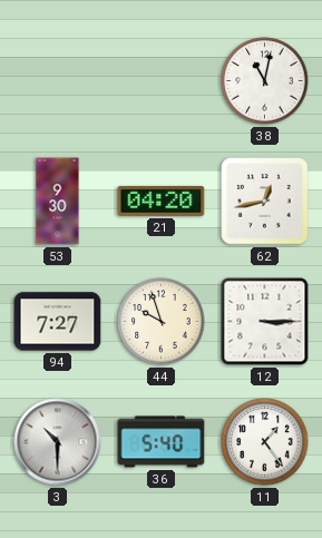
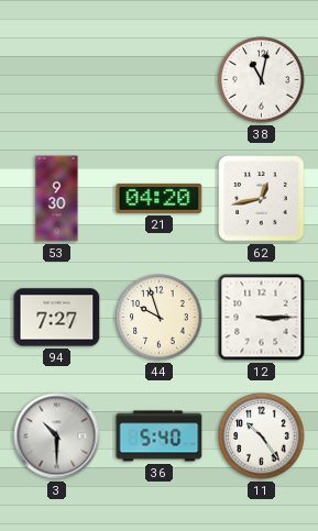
11: 1:24 -> 10:24 (262, 436)
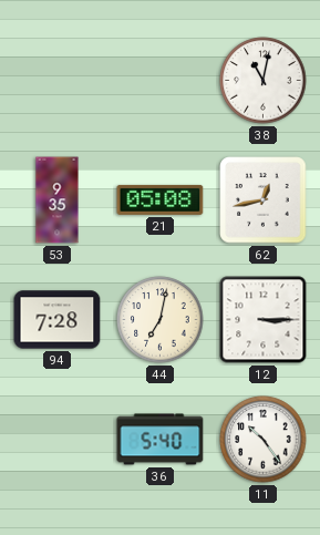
53: 9:30 -> 9:35 (58, 200)
21: 04:20 -> 05:08 (161, 199)
94: 7:27 -> 7:28 (58, 320)
44: 9:57 -> 7:02 (161, 320)
3: 10:30 -> none (57, 436)
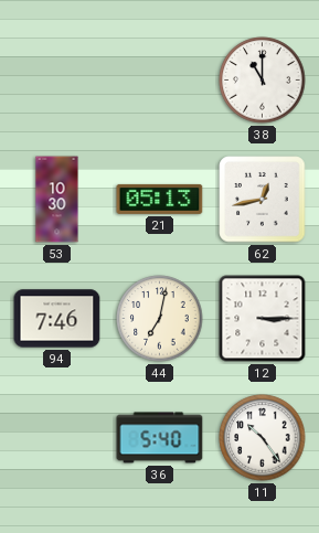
38: 11:02 -> 11:00 (263, 81)
53: 9:35 -> 10:30 (57, 200)
21: 05:08 -> 05:13 (160, 199)
94: 7:28 -> 7:46 (57, 319)
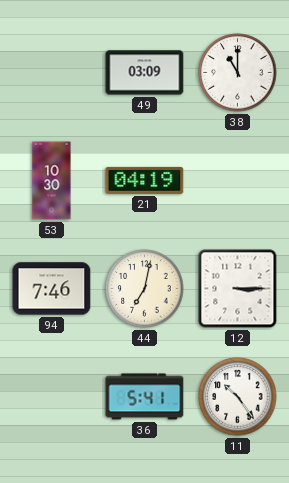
49: none -> 03:09 (145, 73)
21: 05:13 -> 04:19 (145, 180)
62: 12:43 -> none (263, 200)
36: 5:40 -> 5:41 (145, 397)
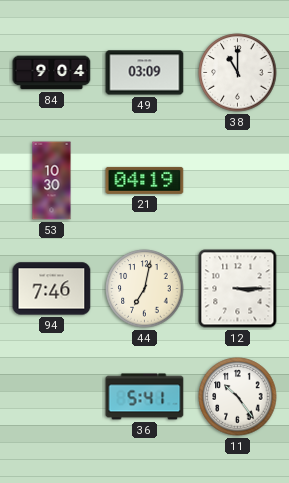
84: none -> 9:04 (52, 73)
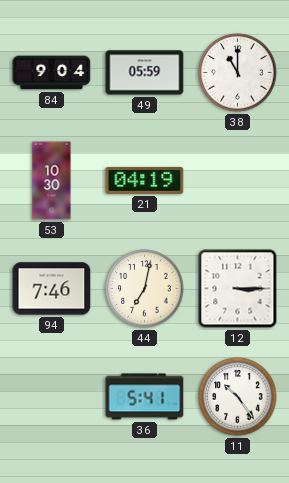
49: 03:09 -> 05:59 (145, 73)
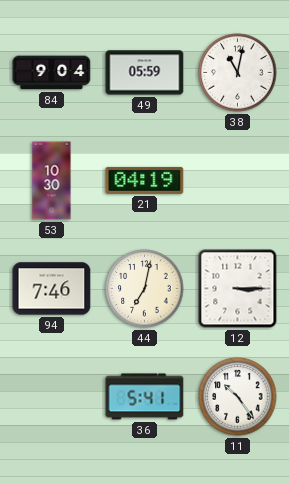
38: 11:00 -> 11:02 (238, 73)
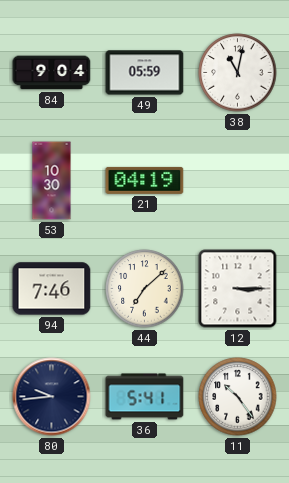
44: 7:02 -> 7:08 (145, 289)
80: none -> 9:44 (52, 397)
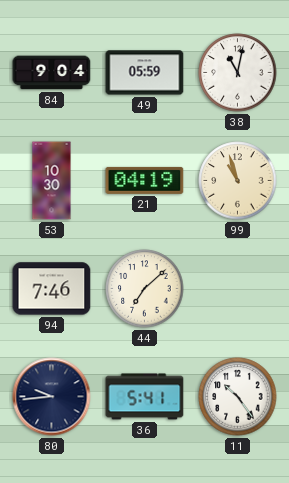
99: none -> 10:57 (238, 181)
12: 3:15 -> none (238, 289)
